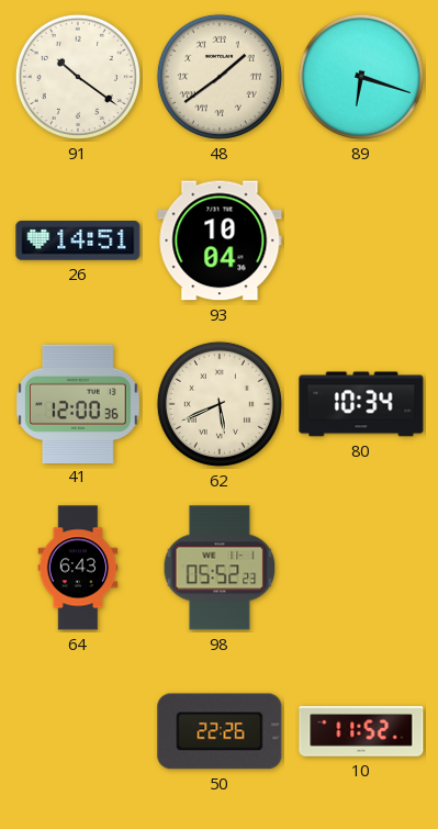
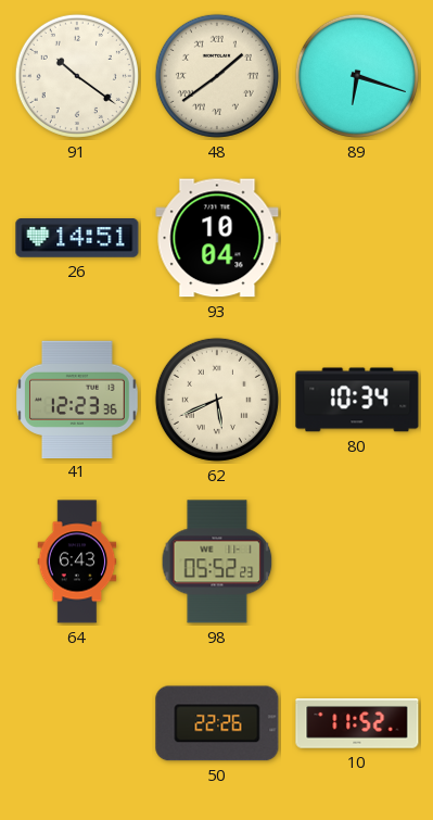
41: 12:00 -> 12:23 (78, 399)
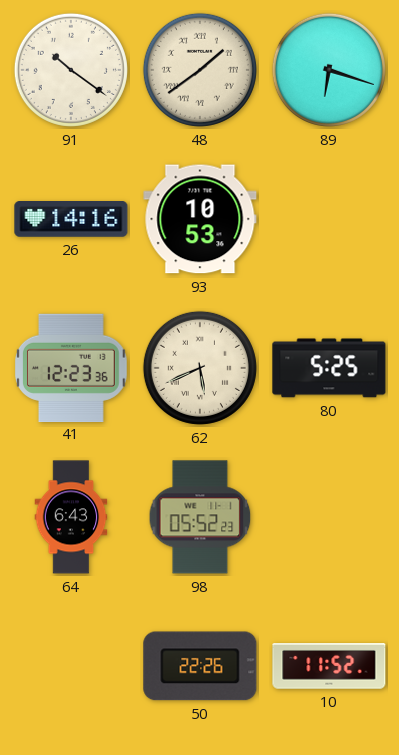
26: 14:51 -> 14:16 (71, 220)
93: 10:04 -> 10:53 (200, 219)
80: 10:34 -> 5:25 (329, 368)
